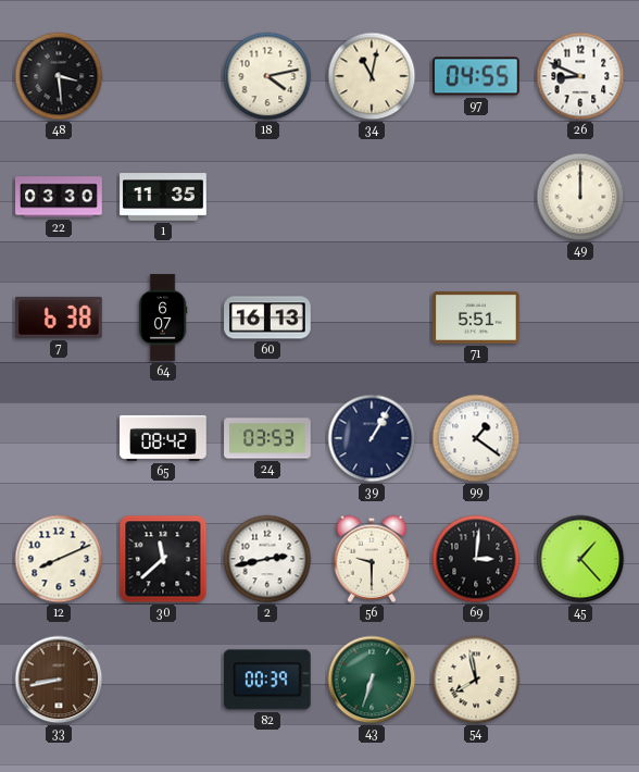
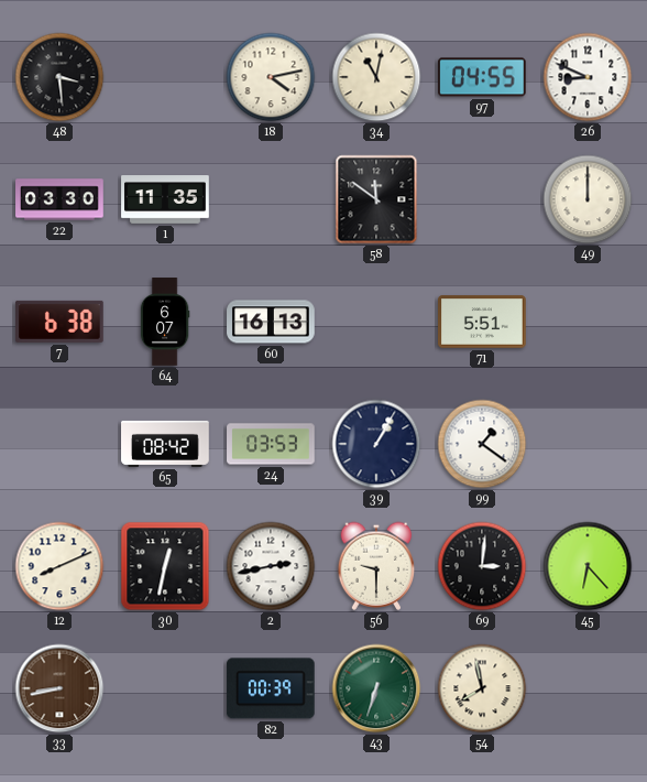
58: none -> 11:51 (376, 199)
30: 11:38 -> 12:32 (165, 566)
45: 1:23 -> 6:23 (588, 566)
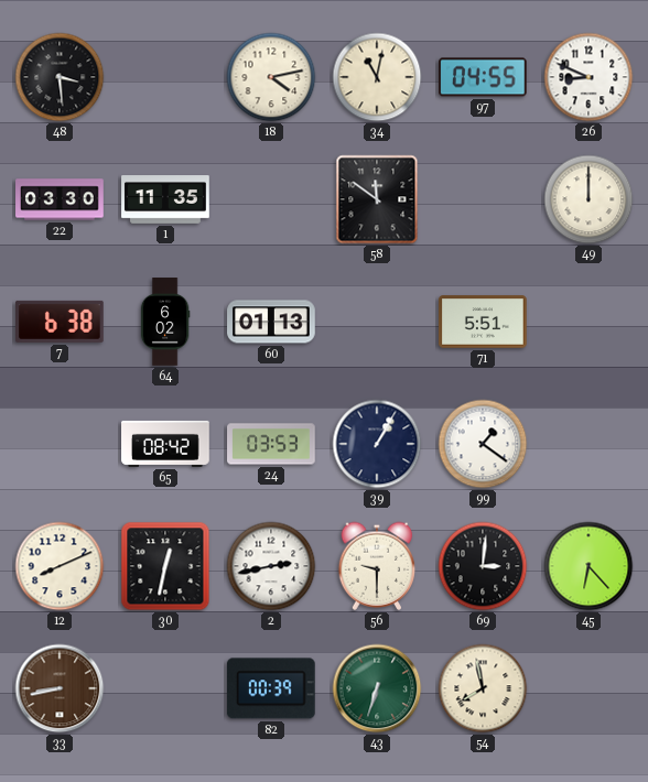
64: 6:07 -> 6:02 (165, 322)
60: 16:13 -> 01:13 (271, 322)
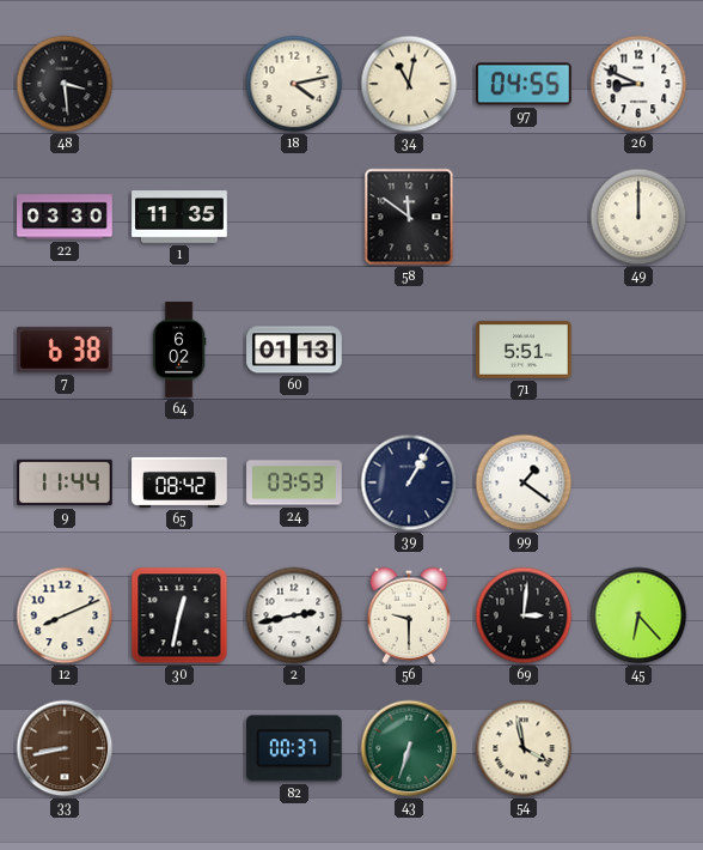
9: none -> 11:44 (65, 482)
82: 00:39 -> 00:37 (294, 748)
54: 7:58 -> 3:58 (524, 748)
